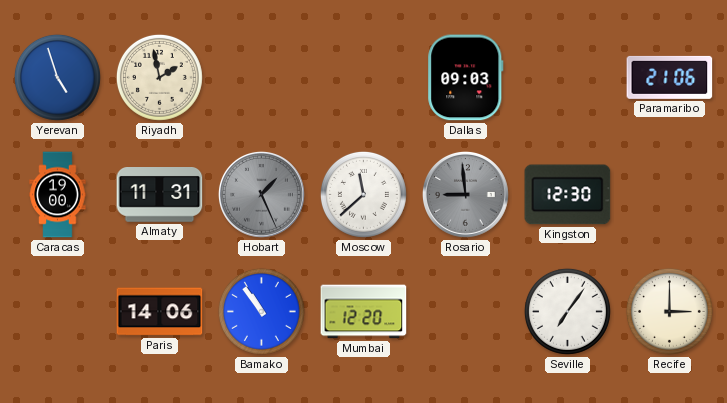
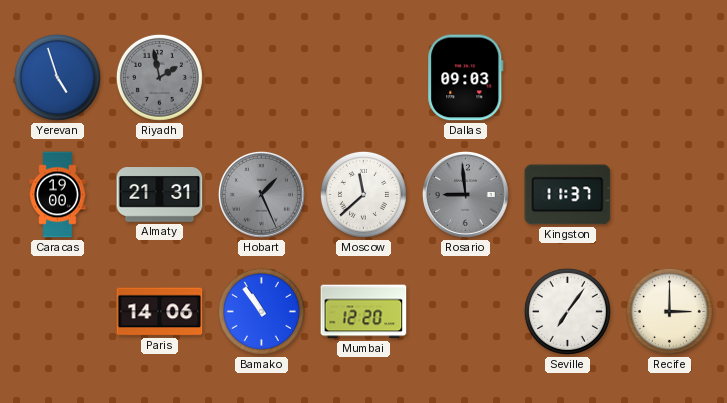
Riyadh dial: cream -> grey (159, 77)
Paramaribo: 21:06 -> none (670, 77)
Almaty: 11:31 -> 21:31 (160, 195)
Kingston: 12:30 -> 11:37 (568, 195)
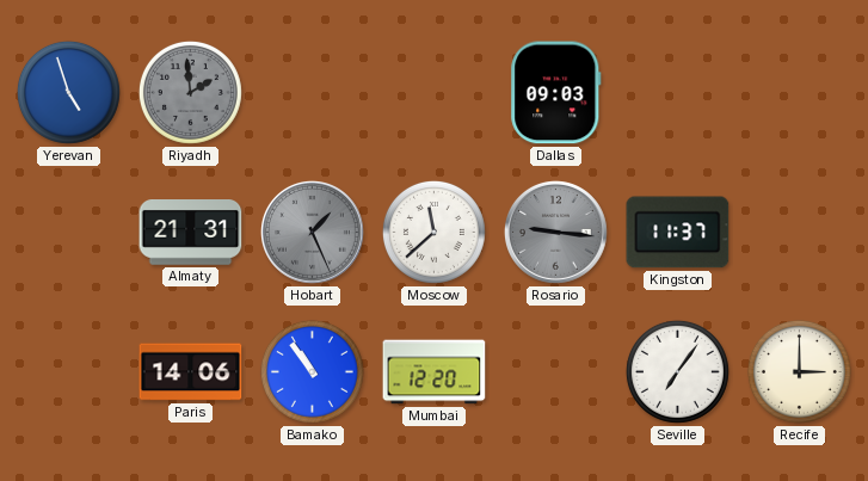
Riyadh: 1:58 -> 1:59 (190, 92)
Caracas: 19:00 -> none (58, 195)
Rosario: 8:59 -> 9:16 (555, 232)
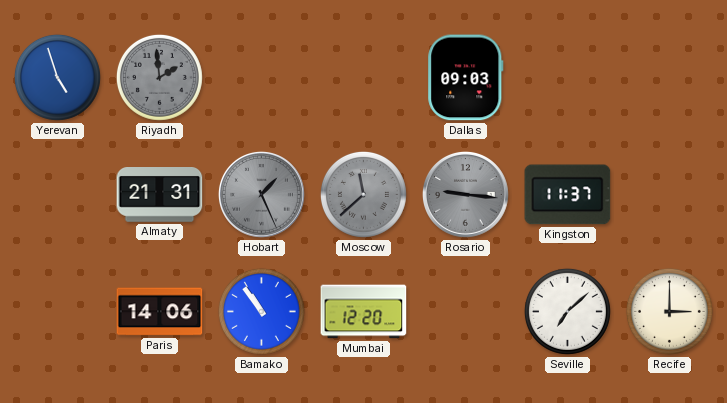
Moscow dial: white -> grey (363, 194)
Seville: 7:06 -> 7:08 (567, 311)
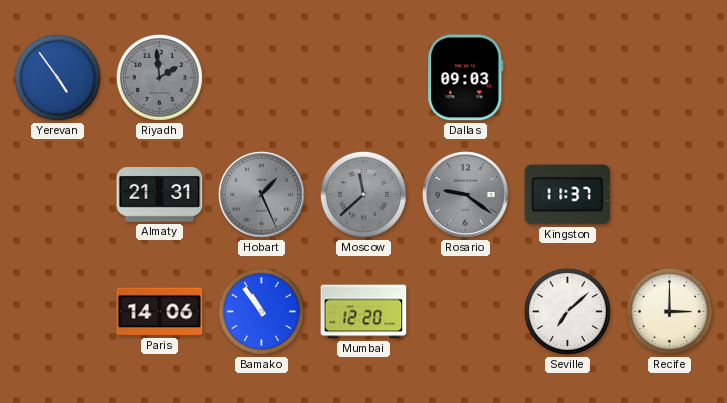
Yerevan: 4:57 -> 4:54 (57, 77)
Rosario: 9:16 -> 9:21 (465, 194)
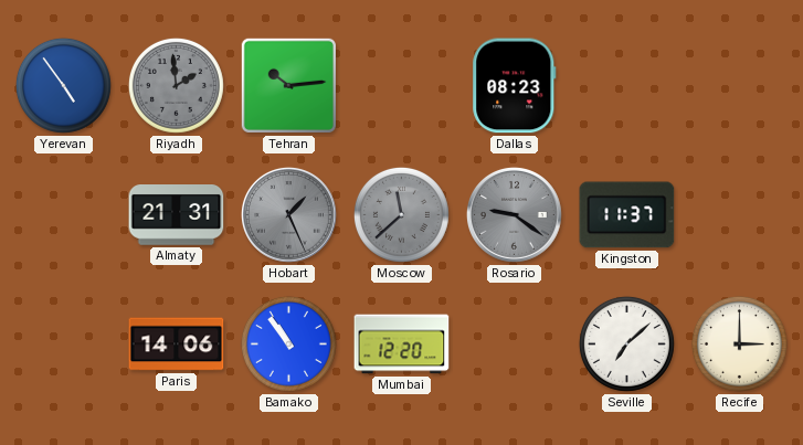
Tehran: none -> 10:14 (288, 85)
Dallas: 09:03 -> 08:23 (515, 86)
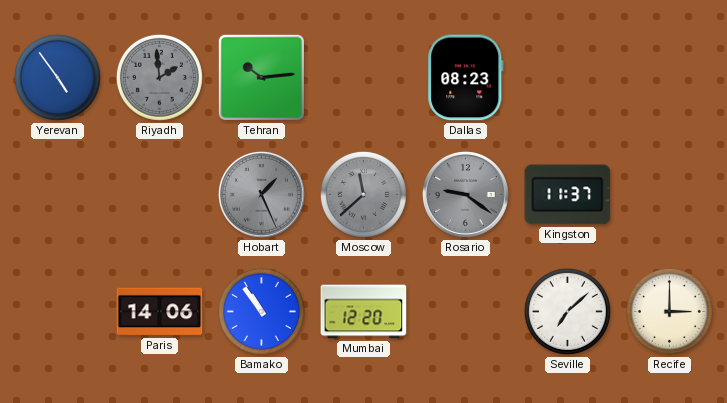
Almaty: 21:31 -> none (177, 215)
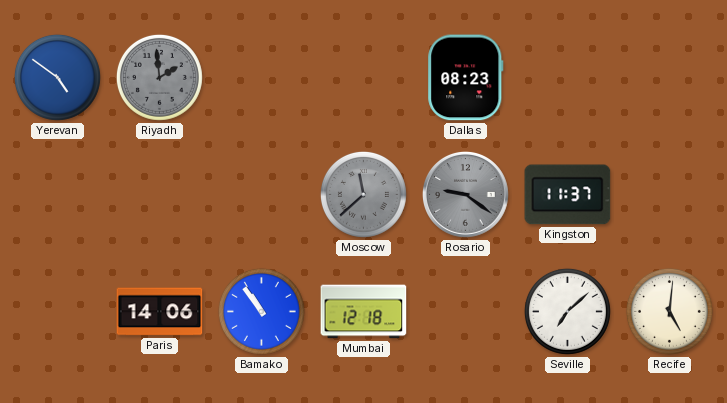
Yerevan: 4:54 -> 4:51 (57, 77)
Tehran: 10:14 -> none (261, 77)
Hobart: 1:26 -> none (261, 194)
Mumbai: 12:20 -> 12:18 (364, 312)
Recife: 3:00 -> 5:01 (669, 311)
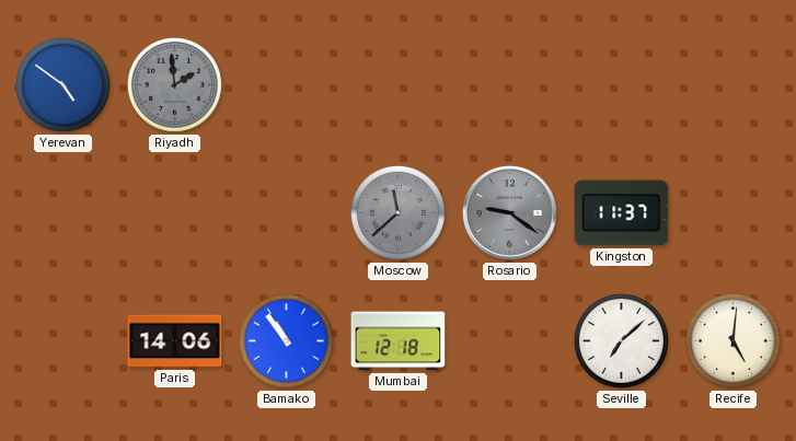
Dallas: 08:23 -> none (466, 78)
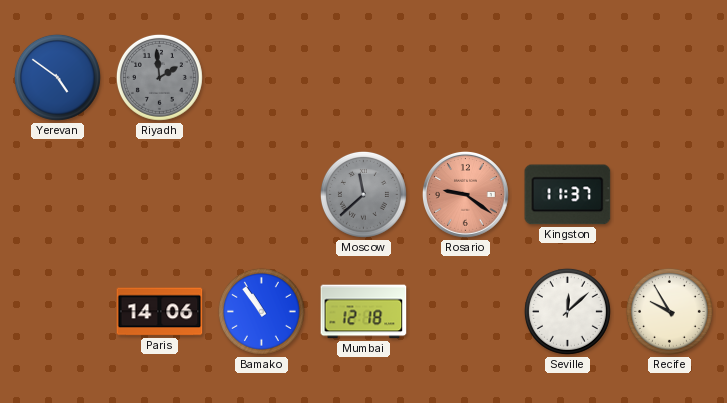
Rosario dial: grey -> salmon (465, 194)
Seville: 7:08 -> 12:08 (567, 311)
Recife: 5:01 -> 9:55 (669, 311)
